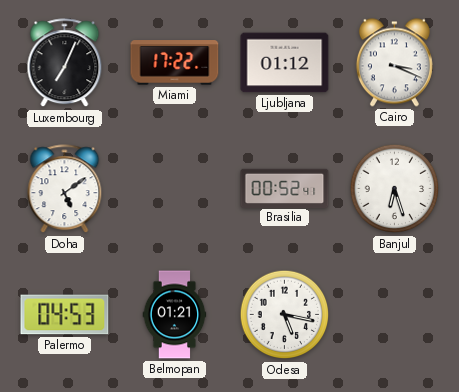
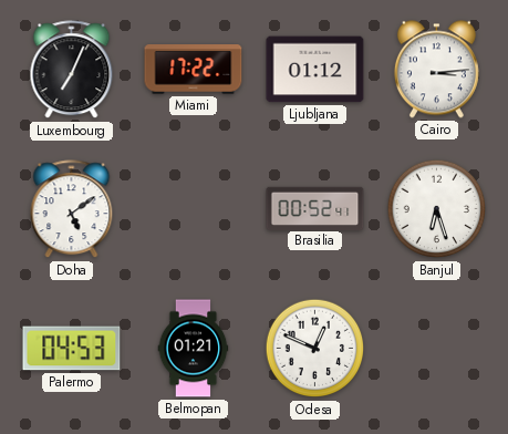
Cairo: 3:19 -> 3:14 (436, 70)
Odesa: 5:17 -> 12:49 (315, 349)
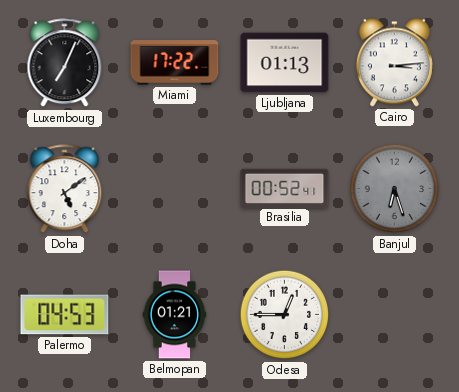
Ljubljana: 01:12 -> 01:13 (285, 63)
Banjul dial: white -> grey (395, 189)
Odesa: 12:49 -> 12:45 (285, 315)
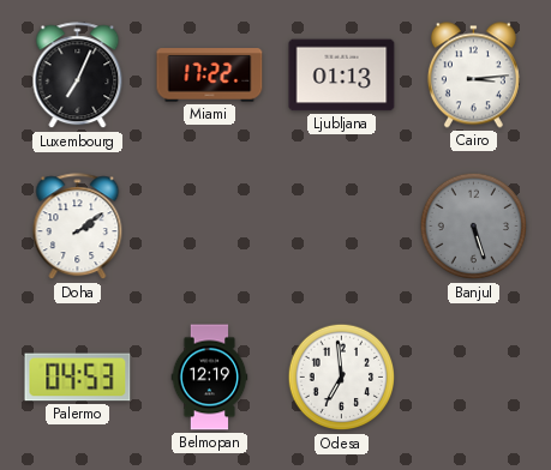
Doha: 5:09 -> 2:09 (78, 227)
Brasilia: 00:52 -> none (285, 188)
Banjul: 6:27 -> 5:27 (474, 227)
Belmopan: 01:21 -> 12:19 (210, 378)
Odesa: 12:45 -> 6:59 (342, 378)
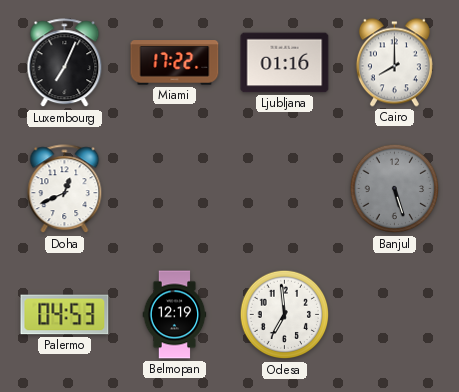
Ljubljana: 01:13 -> 01:16 (285, 63)
Cairo: 3:14 -> 8:00 (394, 63)
Doha: 2:09 -> 12:41 (65, 189)
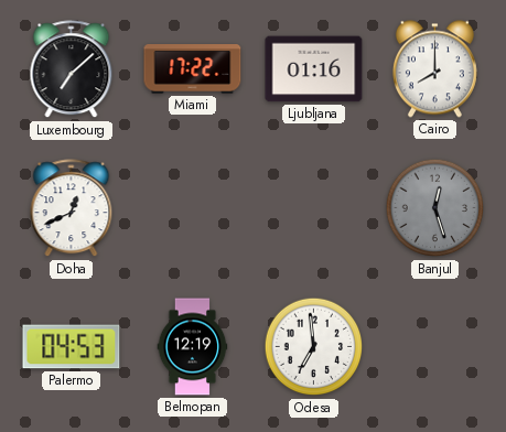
Luxembourg: 7:04 -> 7:08 (72, 69)
Banjul: 5:27 -> 12:27 (435, 208)
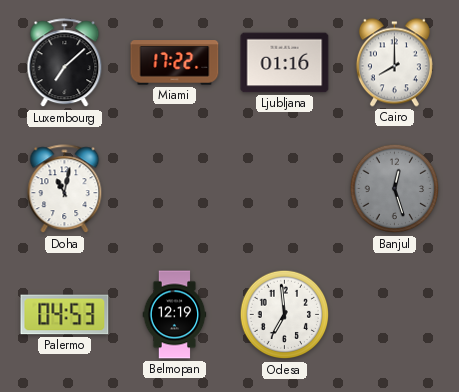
Doha: 12:41 -> 11:02 (65, 189)
